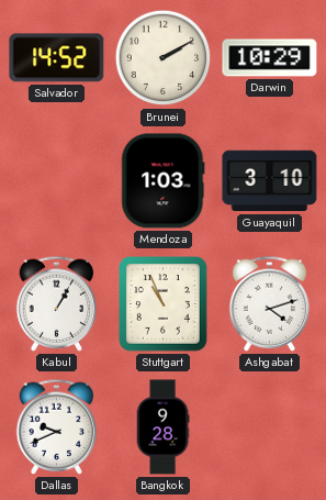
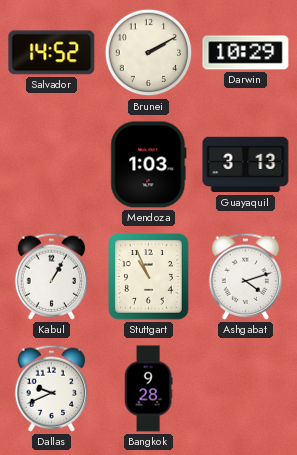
Guayaquil: 3:10 -> 3:13 (246, 165)
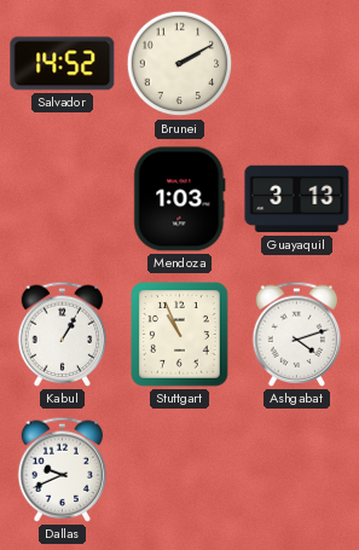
Darwin: 10:29 -> none (246, 53)
Bangkok: 9:28 -> none (148, 389)
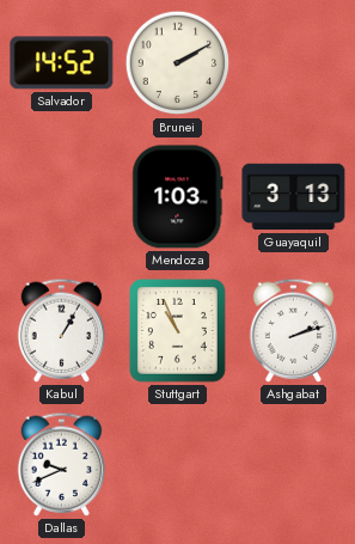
Ashgabat: 4:12 -> 2:12 (294, 330)
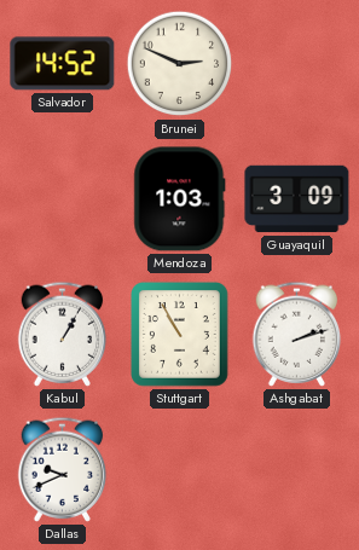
Brunei: 2:10 -> 2:49 (180, 64)
Guayaquil: 3:13 -> 3:09 (297, 199)
Stuttgart: 10:56 -> 10:55 (180, 335)
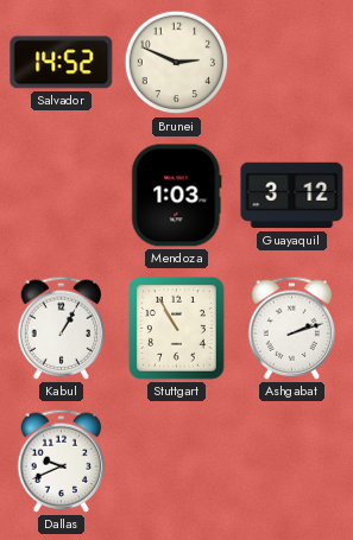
Guayaquil: 3:09 -> 3:12 (292, 196)
